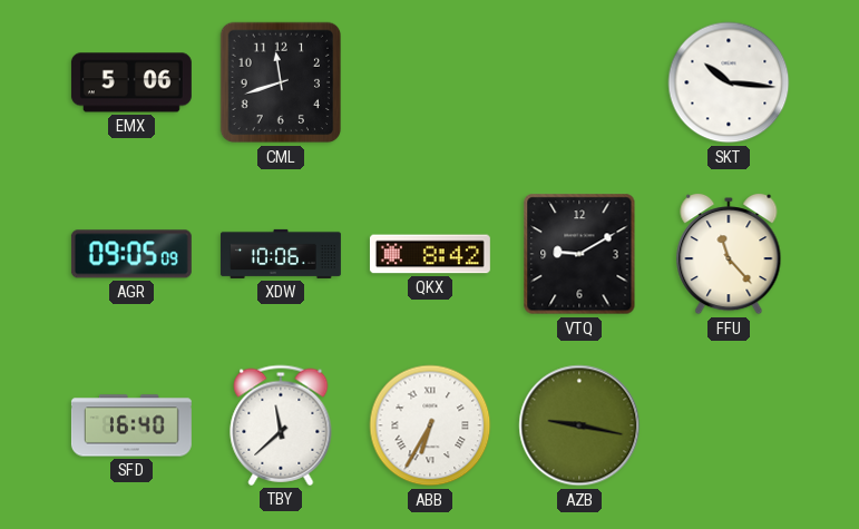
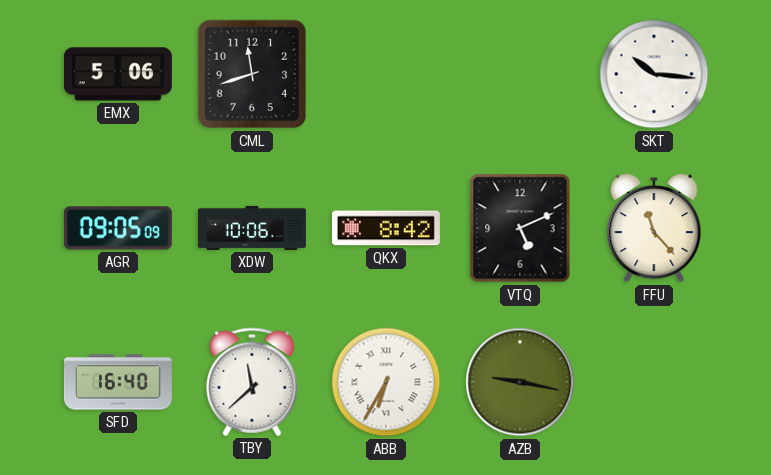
VTQ: 9:10 -> 5:11 (520, 228)
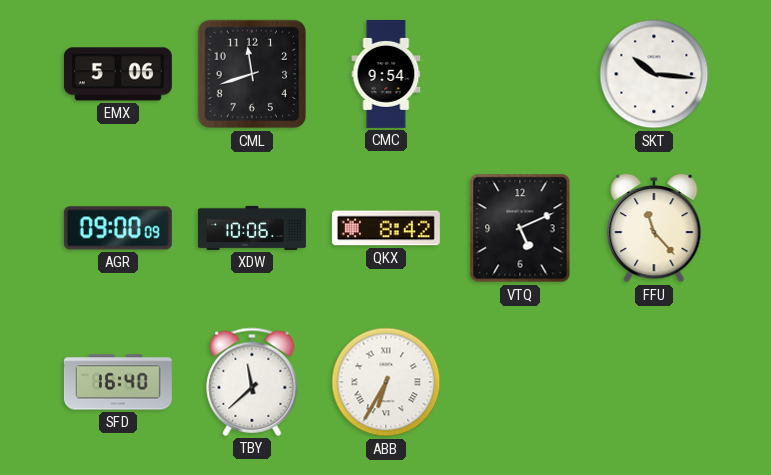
CMC: none -> 9:54 (386, 74)
AGR: 09:05 -> 09:00 (118, 228)
AZB: 9:17 -> none (520, 382)
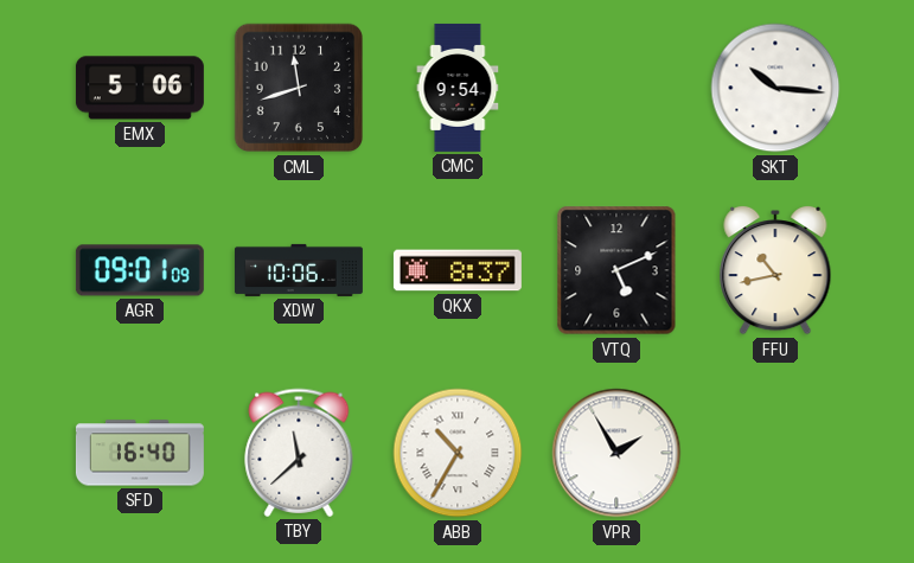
AGR: 09:00 -> 09:01 (140, 270)
QKX: 8:42 -> 8:37 (458, 270)
FFU: 11:23 -> 10:43 (775, 270)
ABB: 6:35 -> 10:35 (458, 453)
VPR: none -> 1:55 (616, 453)
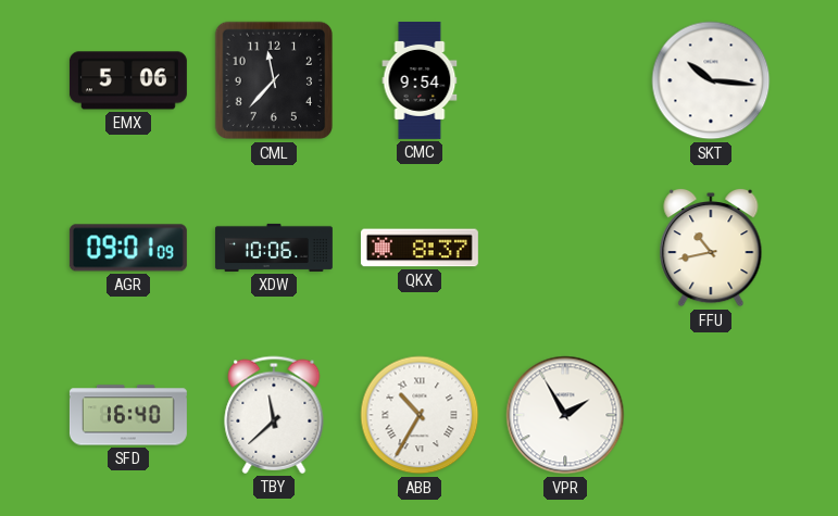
CML: 11:42 -> 11:37 (274, 80)
VTQ: 5:11 -> none (616, 270)
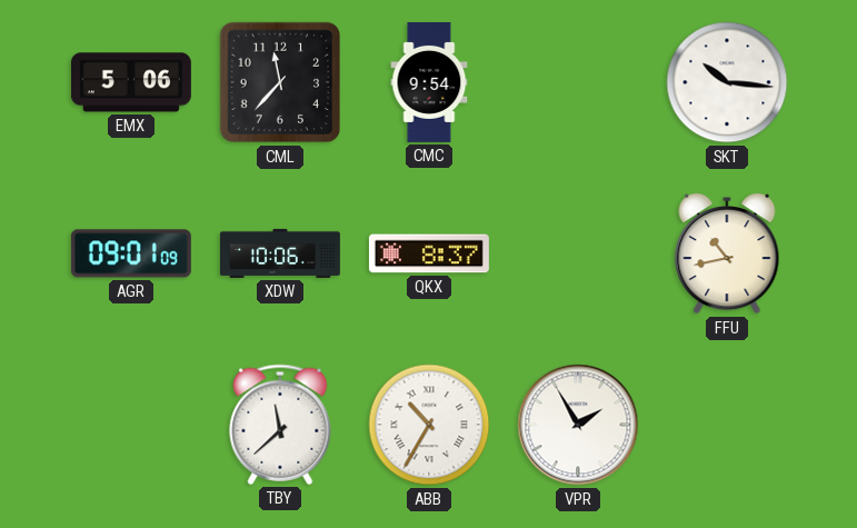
SFD: 16:40 -> none (128, 415)
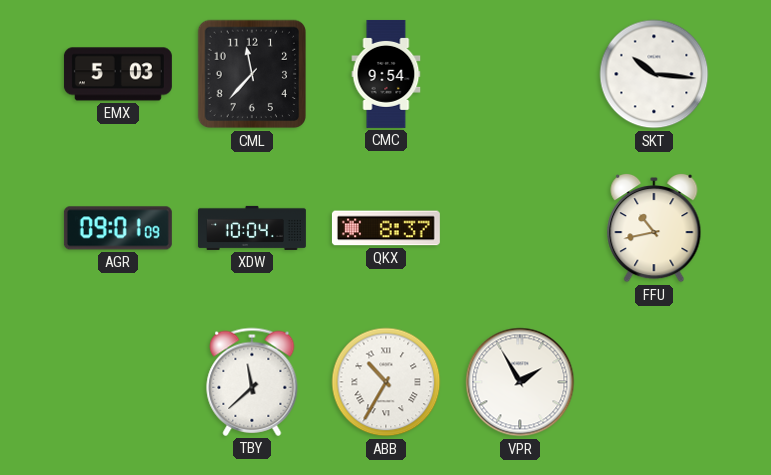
EMX: 5:06 -> 5:03 (118, 74)
XDW: 10:06 -> 10:04 (252, 228)
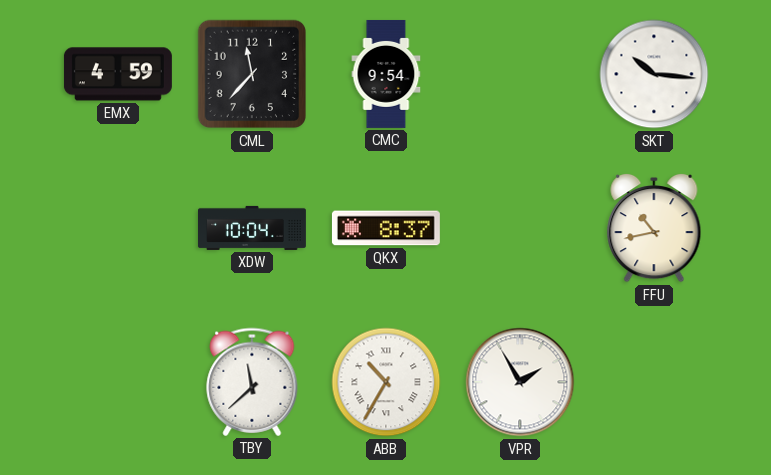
EMX: 5:03 -> 4:59 (118, 74)
AGR: 09:01 -> none (118, 228)
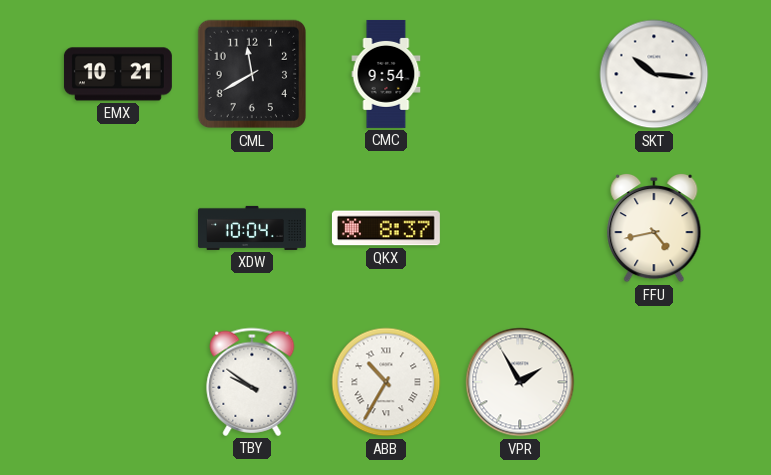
EMX: 4:59 -> 10:21 (118, 74)
CML: 11:37 -> 11:40 (252, 74)
FFU: 10:43 -> 4:43 (654, 228)
TBY: 11:38 -> 9:51 (252, 382)
